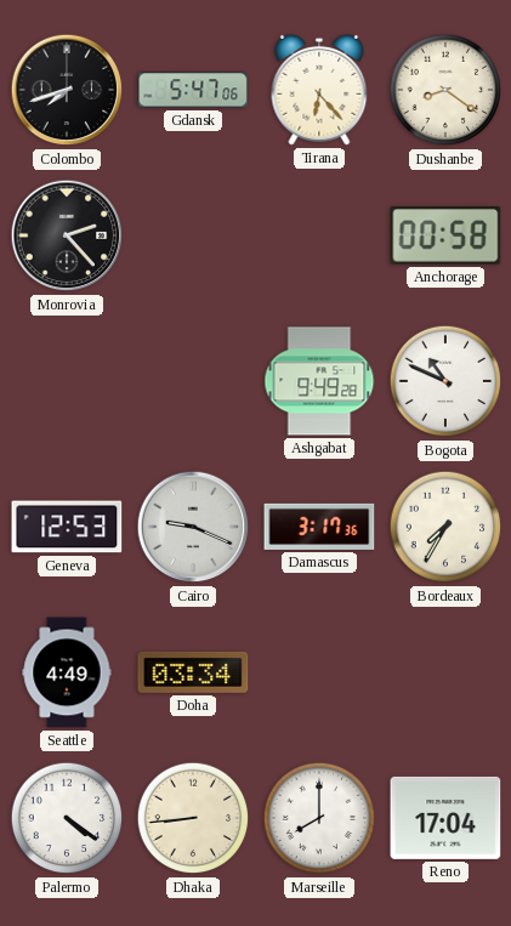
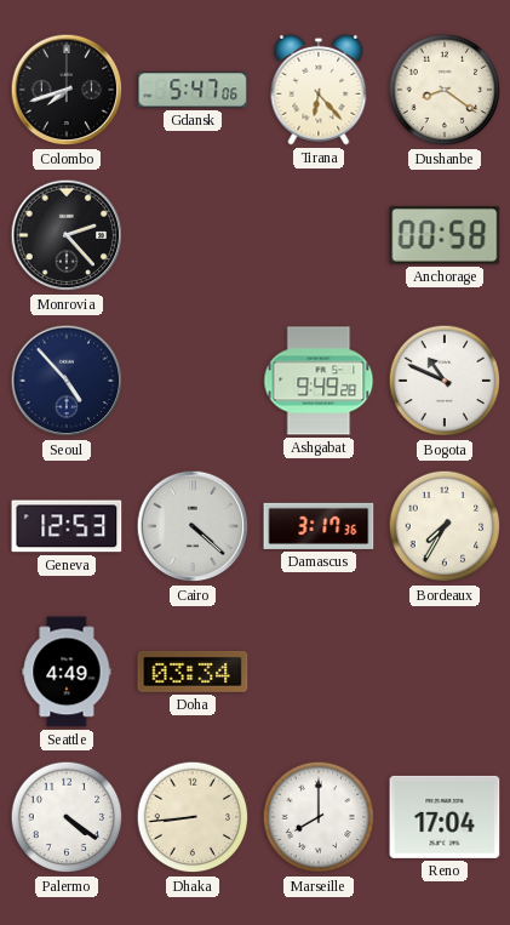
Seoul: none -> 4:53 (67, 381)
Cairo: 9:19 -> 4:22 (193, 526)
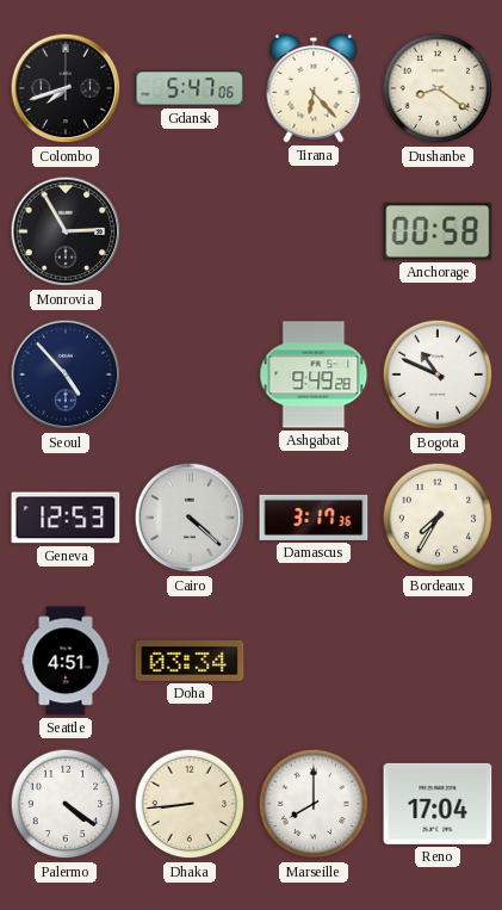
Monrovia: 2:23 -> 2:55 (66, 231)
Seattle: 4:49 -> 4:51 (66, 661)
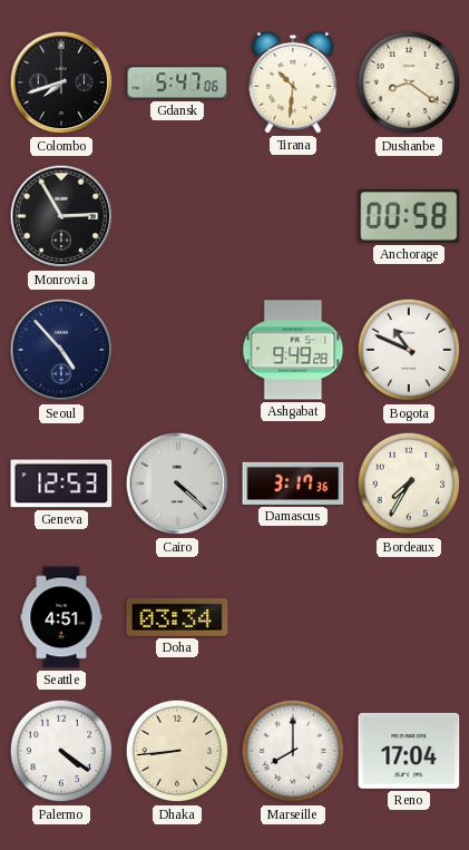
Tirana: 6:23 -> 10:31 (293, 82)
